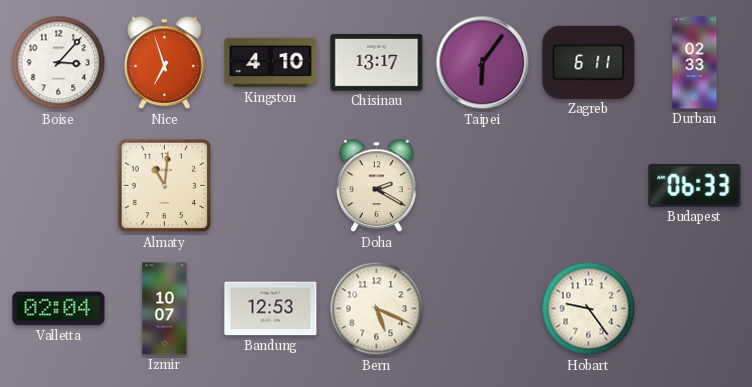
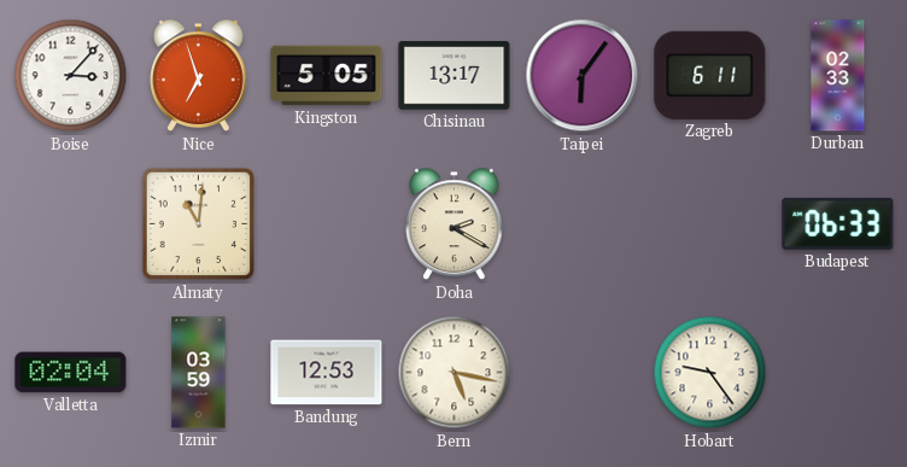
Kingston: 4:10 -> 5:05 (327, 76)
Izmir: 10:07 -> 03:59 (199, 373)
Bern: 5:19 -> 5:17 (455, 373)
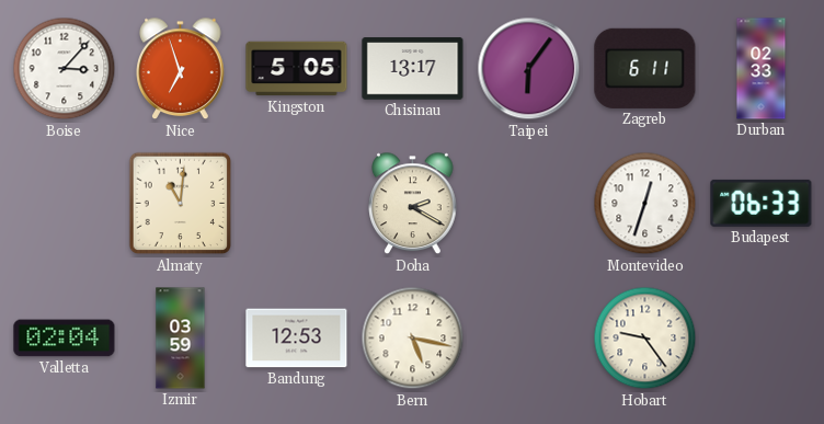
Montevideo: none -> 12:33 (645, 204)
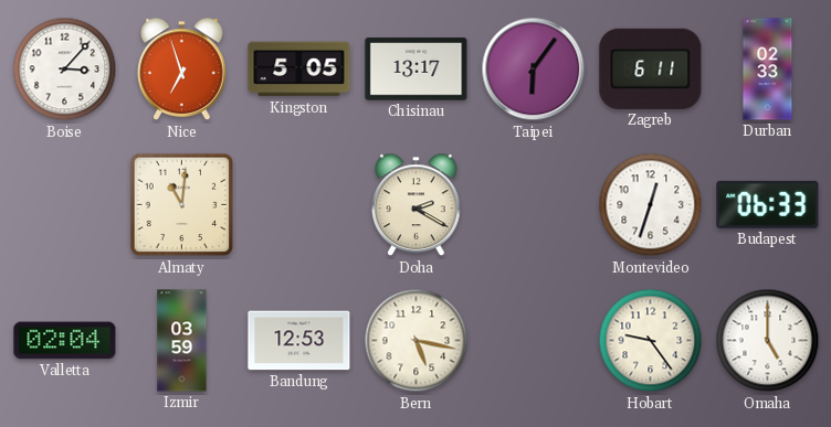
Omaha: none -> 5:00 (768, 341)
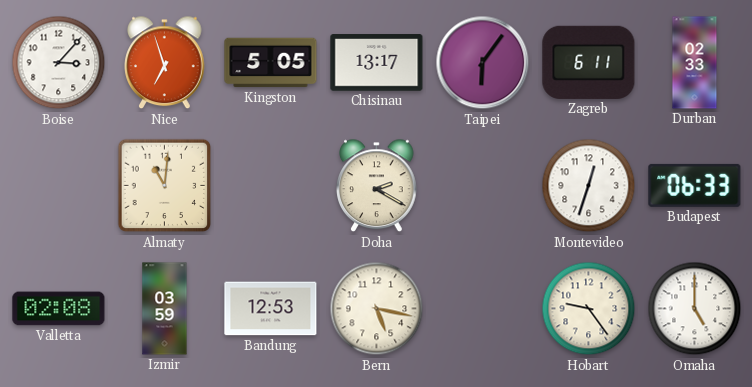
Valletta: 02:04 -> 02:08 (59, 309)
